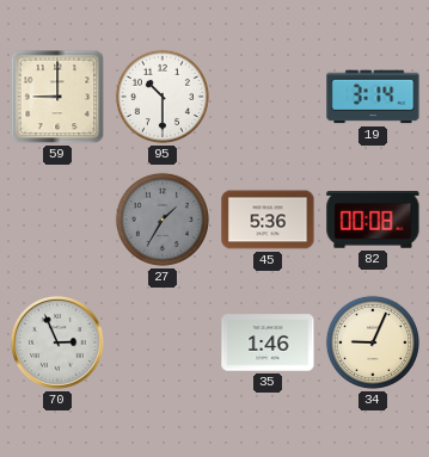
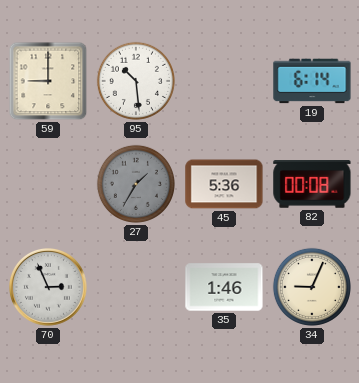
95: 10:30 -> 10:29 (136, 81)
19: 3:14 -> 6:14 (312, 81)
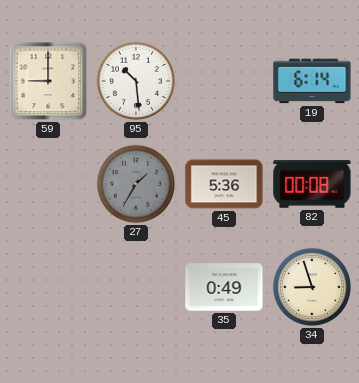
70: 2:56 -> none (49, 288)
35: 1:46 -> 0:49 (224, 287)
34: 9:04 -> 8:57 (312, 287)
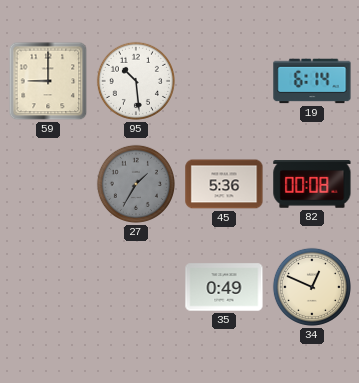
34: 8:57 -> 12:49 (312, 287)
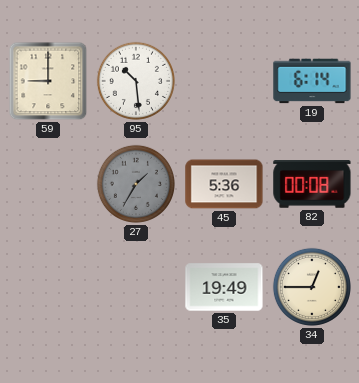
35: 0:49 -> 19:49 (224, 287)
34: 12:49 -> 12:45 (312, 287)
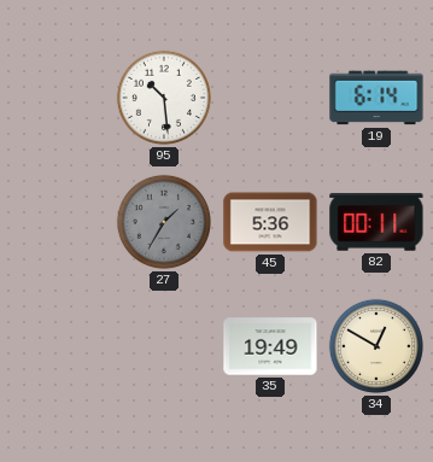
59: 9:00 -> none (48, 81)
82: 00:08 -> 00:11 (376, 222)
34: 12:45 -> 12:50 (376, 346)
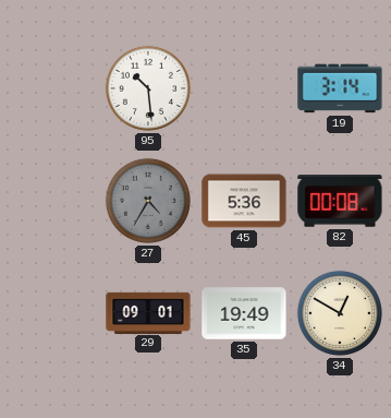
19: 6:14 -> 3:14 (340, 88)
27: 1:35 -> 4:35 (148, 201)
82: 00:11 -> 00:08 (340, 201)
29: none -> 09:01 (148, 312)
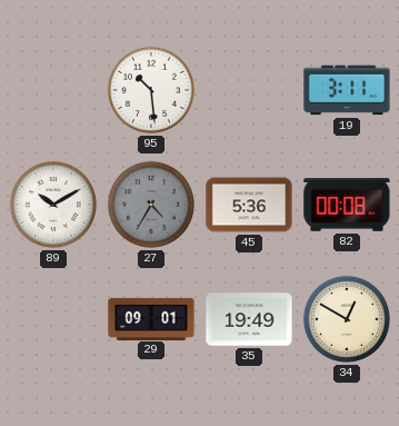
19: 3:14 -> 3:11 (347, 90)
89: none -> 10:10 (53, 205)
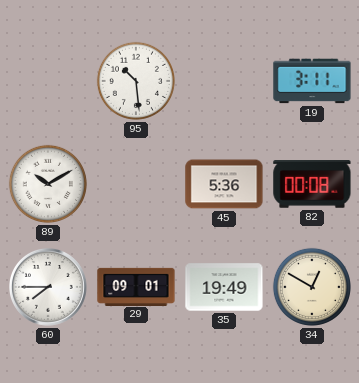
27: 4:35 -> none (151, 205)
60: none -> 7:45 (49, 288)
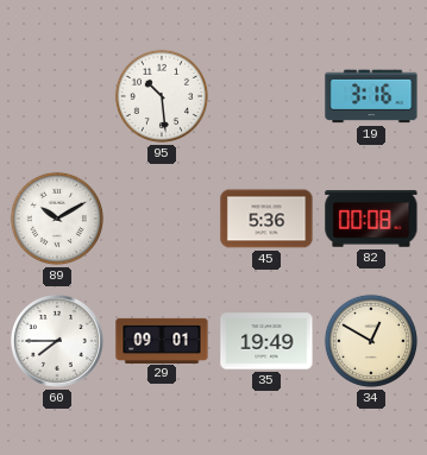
19: 3:11 -> 3:16 (371, 96)
